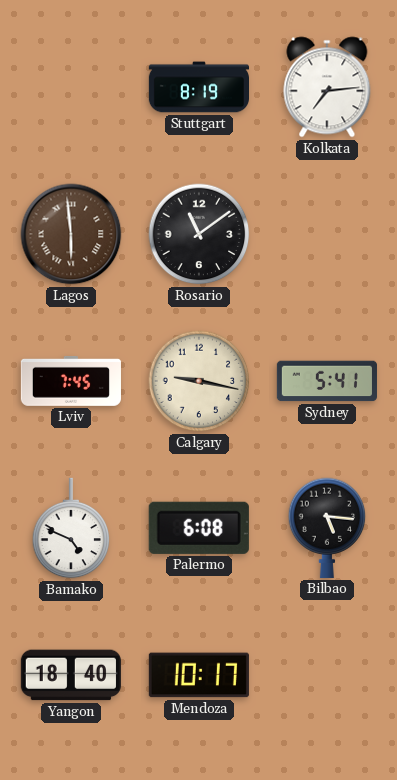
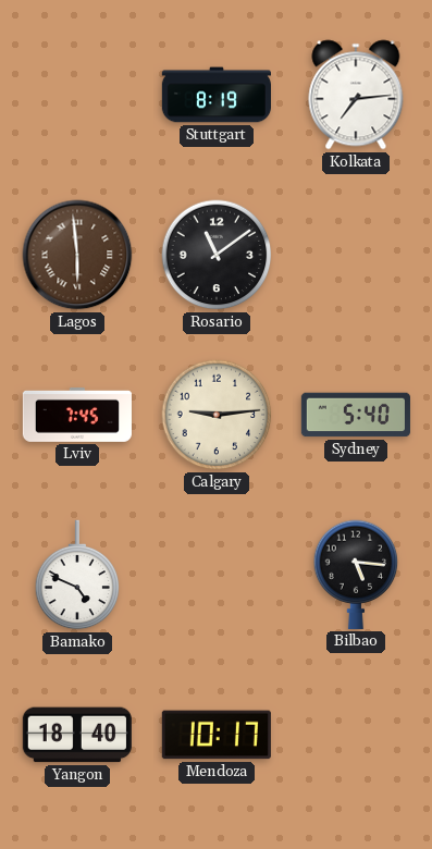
Calgary: 9:17 -> 9:14 (217, 415)
Sydney: 5:41 -> 5:40 (356, 415)
Palermo: 6:08 -> none (199, 528)
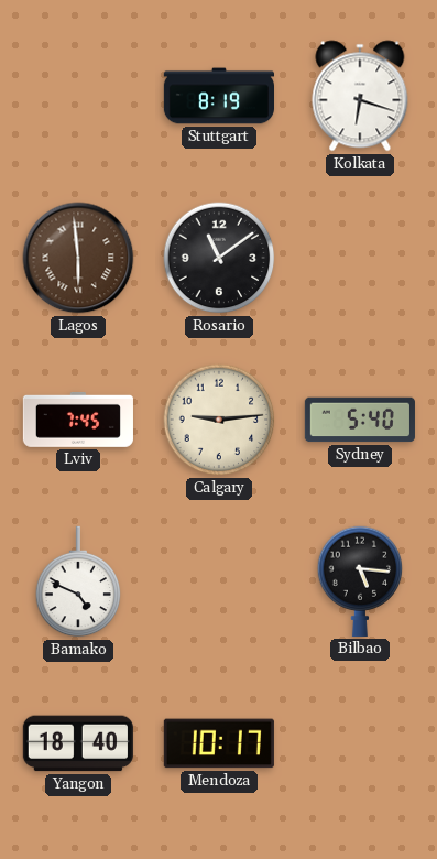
Kolkata: 7:14 -> 6:18 (360, 96)
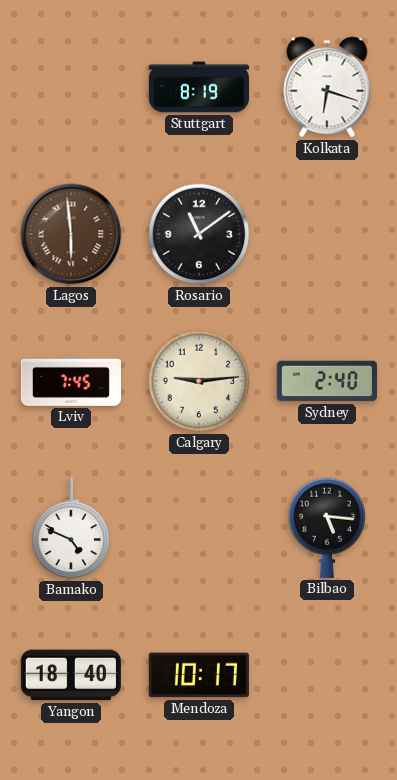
Sydney: 5:40 -> 2:40 (327, 381)
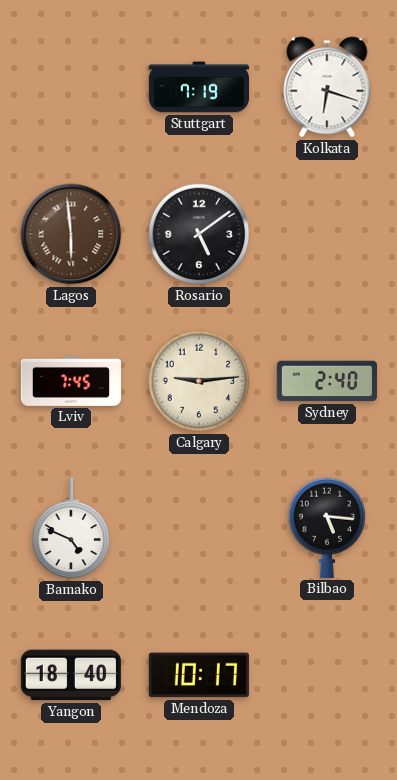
Stuttgart: 8:19 -> 7:19 (198, 87)
Rosario: 11:09 -> 5:09 (199, 234)
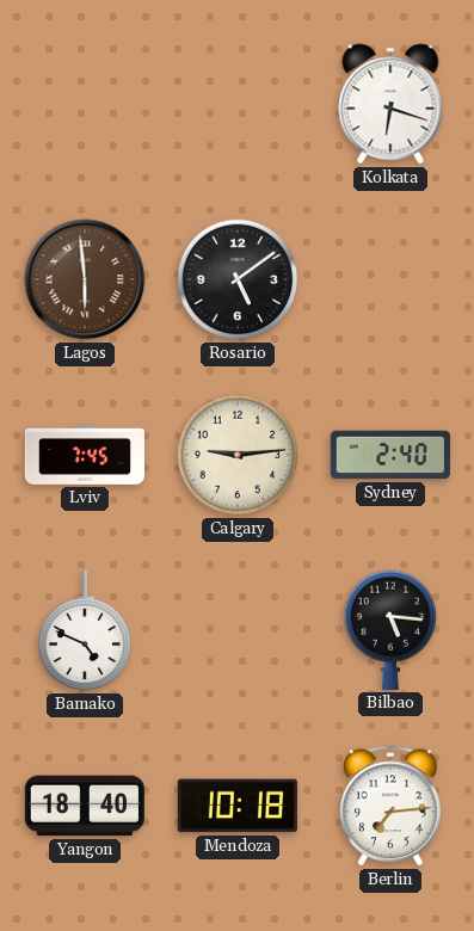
Stuttgart: 7:19 -> none (198, 87)
Mendoza: 10:17 -> 10:18 (238, 806)
Berlin: none -> 7:14 (390, 806)
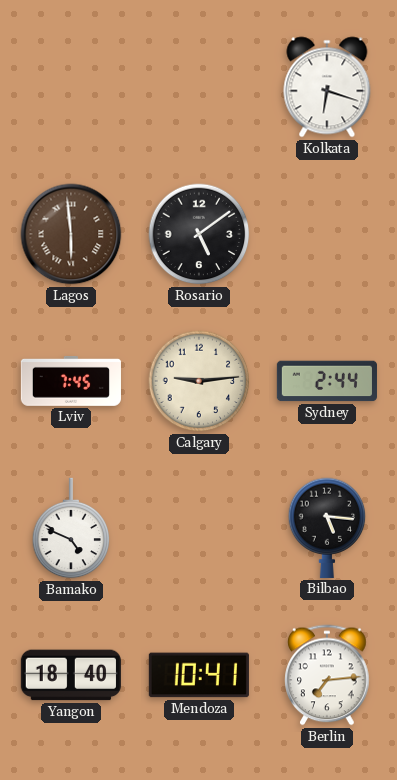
Sydney: 2:40 -> 2:44 (327, 381)
Mendoza: 10:18 -> 10:41 (199, 675)
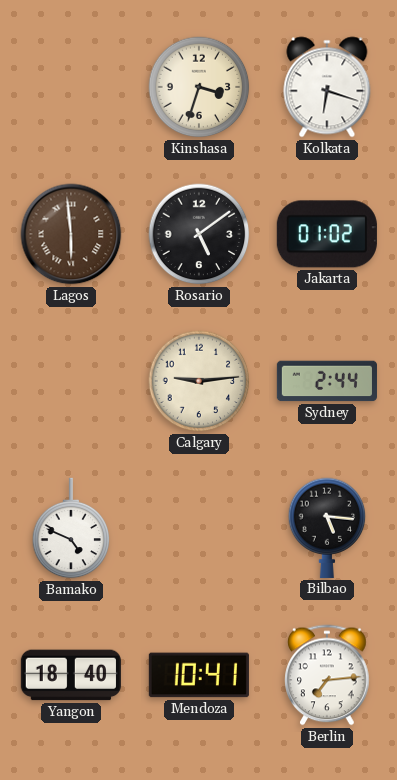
Kinshasa: none -> 3:33 (199, 87)
Jakarta: none -> 01:02 (327, 234)
Lviv: 7:45 -> none (71, 381)
